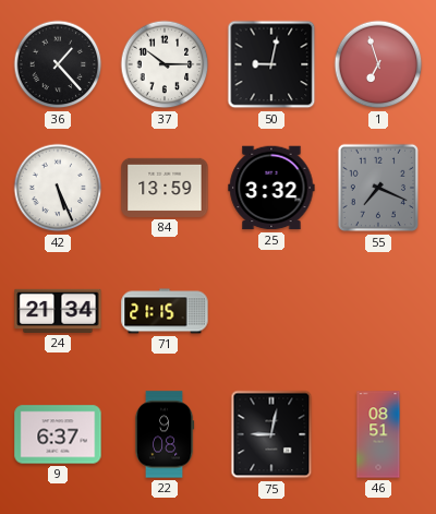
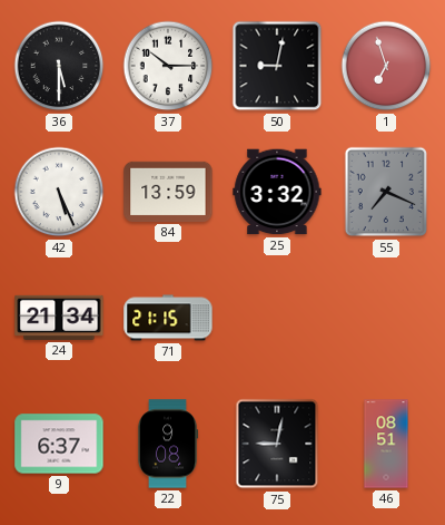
36: 1:23 -> 5:30 (59, 66)
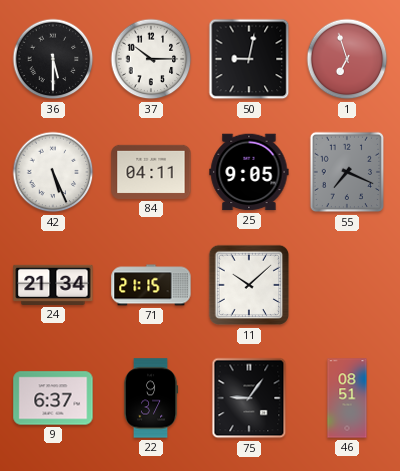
84: 13:59 -> 04:11 (151, 172)
25: 3:32 -> 9:05 (249, 172)
11: none -> 10:08 (249, 285)
22: 9:08 -> 9:37 (151, 398)
75: 9:02 -> 9:06 (249, 398)
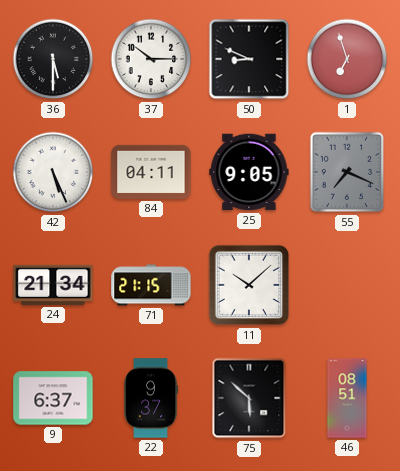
50: 9:02 -> 8:49 (249, 59)
75: 9:06 -> 5:52 (249, 398)
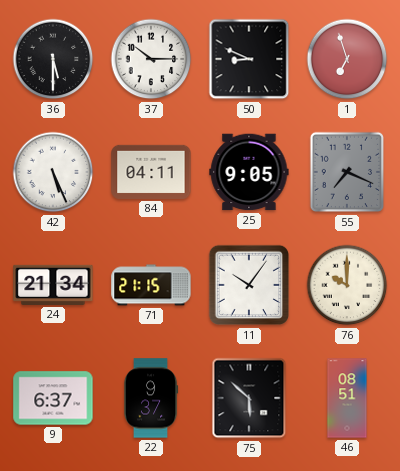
11: 10:08 -> 10:06 (249, 285)
76: none -> 10:00 (347, 285)
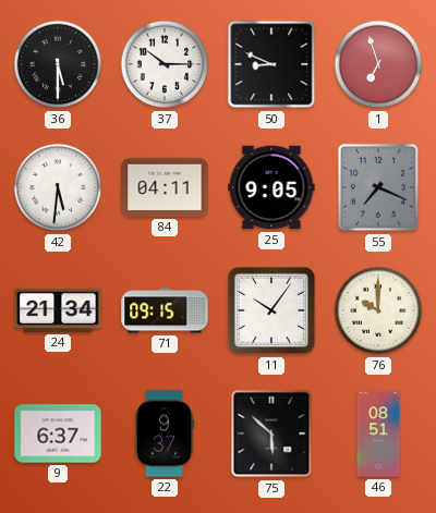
42: 5:26 -> 5:31 (58, 187)
71: 21:15 -> 09:15 (165, 310)
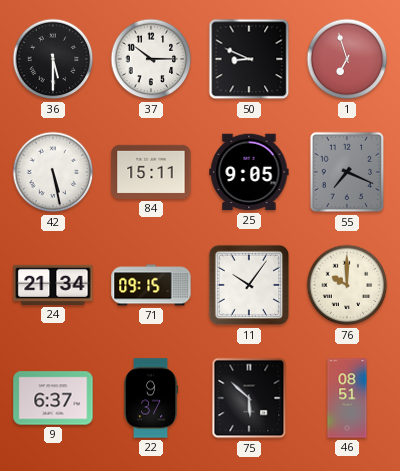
42: 5:31 -> 5:28 (53, 172)
84: 04:11 -> 15:11 (151, 172)
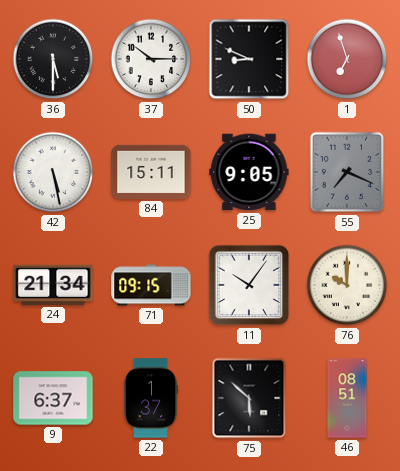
22: 9:37 -> 1:37 (151, 398)
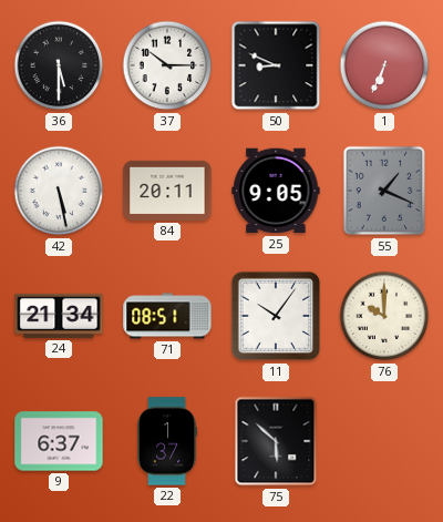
1: 6:57 -> 6:34 (384, 65)
84: 15:11 -> 20:11 (167, 191)
55: 7:19 -> 1:19 (383, 191)
71: 09:15 -> 08:51 (167, 316)
46: 08:51 -> none (347, 398)
